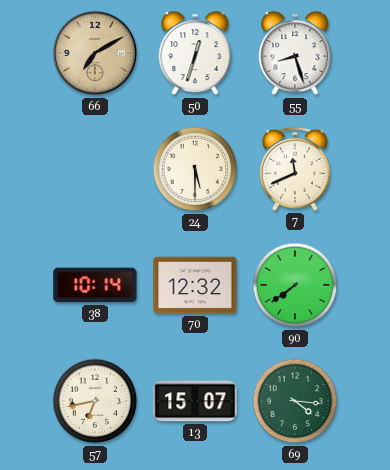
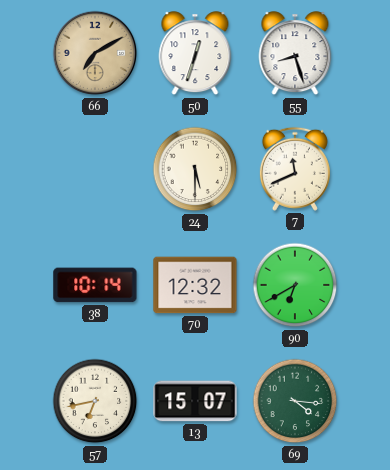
90: 7:39 -> 6:40 (295, 285)
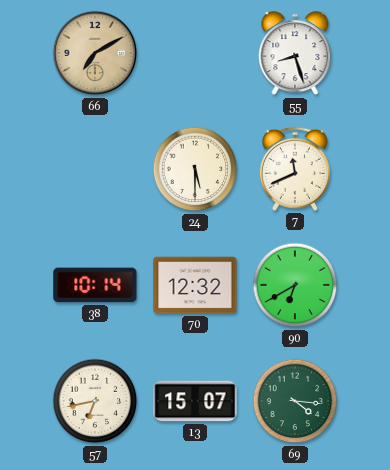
50: 12:33 -> none (195, 54)
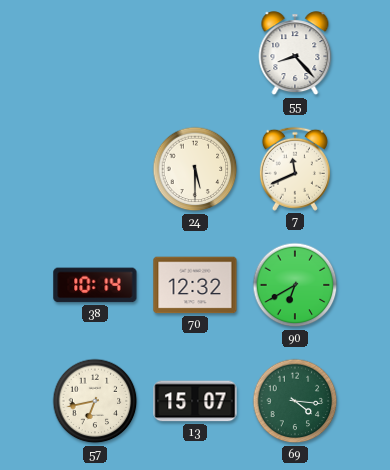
66: 7:10 -> none (95, 53)
55: 8:27 -> 8:23 (295, 54)
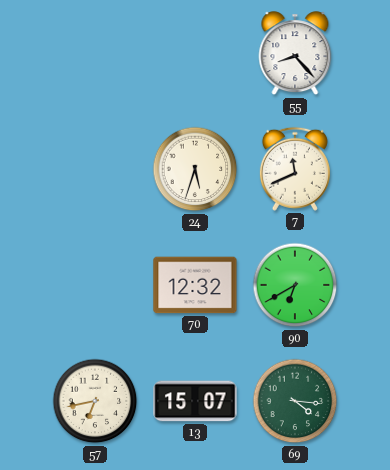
24: 5:30 -> 5:33 (195, 169)
38: 10:14 -> none (95, 285)
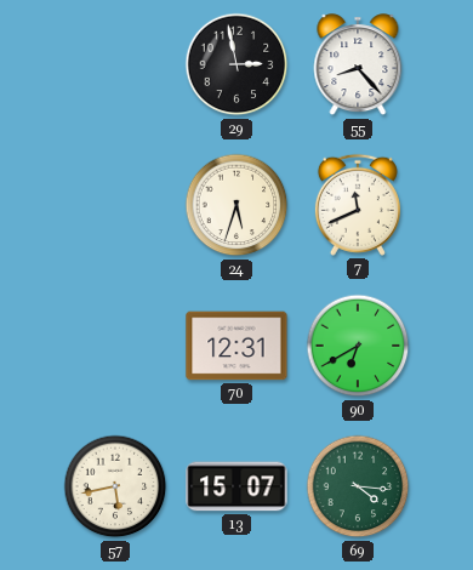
29: none -> 2:58 (236, 64)
70: 12:32 -> 12:31 (236, 346)
57: 6:43 -> 5:43 (115, 486)
